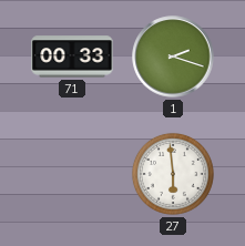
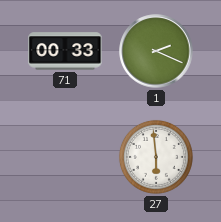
1: 2:18 -> 2:19 (156, 51)
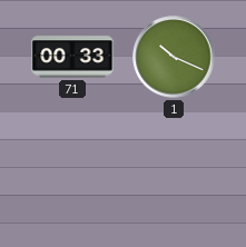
1: 2:19 -> 10:19 (174, 57)
27: 5:59 -> none (156, 157)
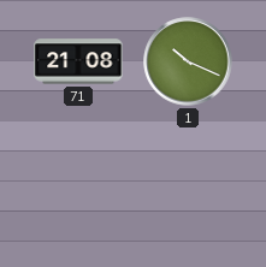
71: 00:33 -> 21:08 (78, 61)
